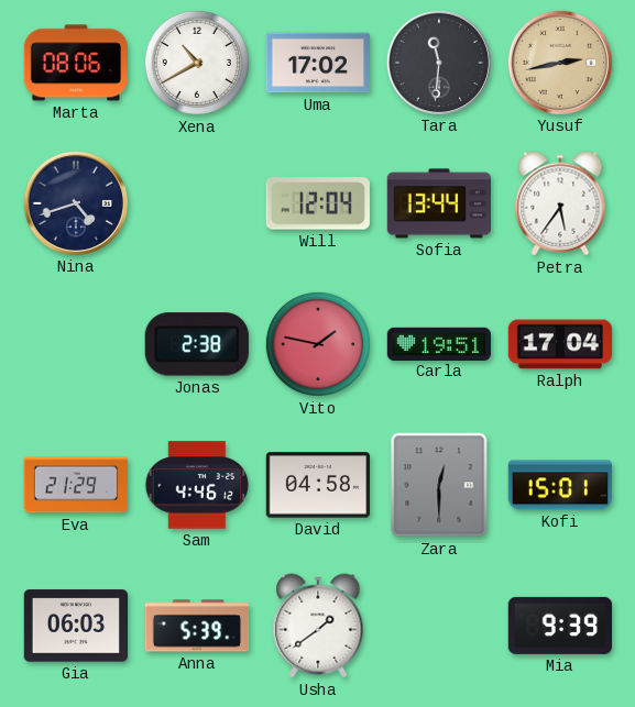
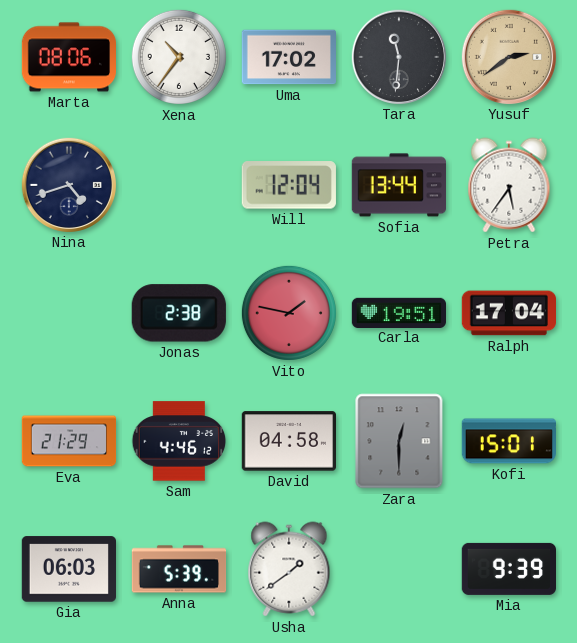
Xena: 10:40 -> 10:36 (179, 57)
Yusuf: 2:43 -> 2:39 (508, 56)
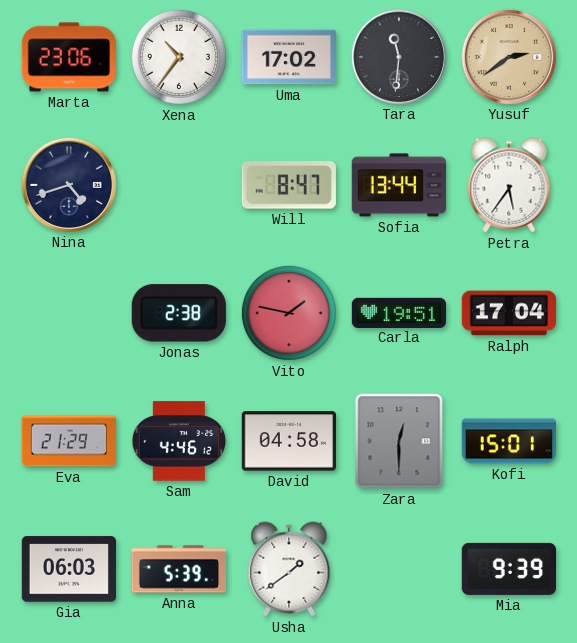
Marta: 08:06 -> 23:06 (68, 57)
Will: 12:04 -> 8:47 (289, 185)
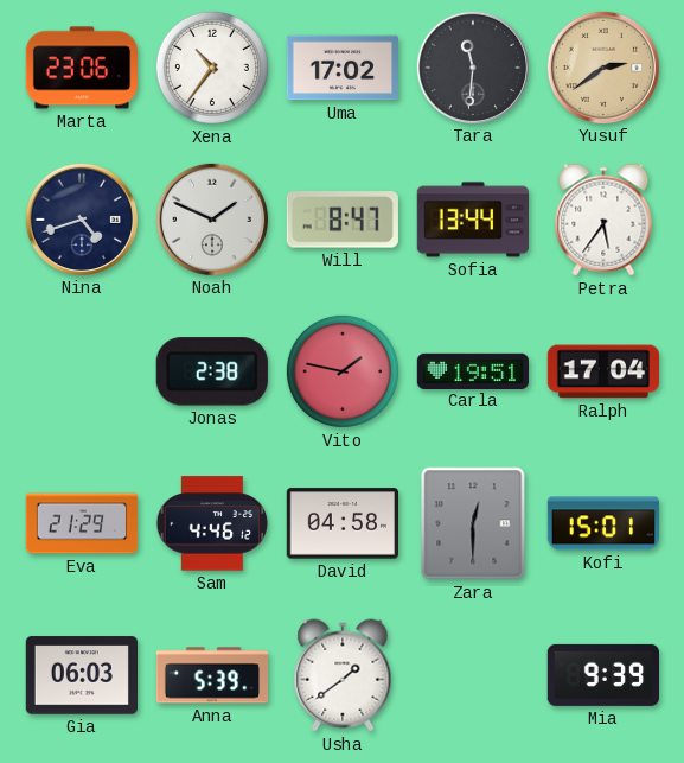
Noah: none -> 1:49 (211, 218)
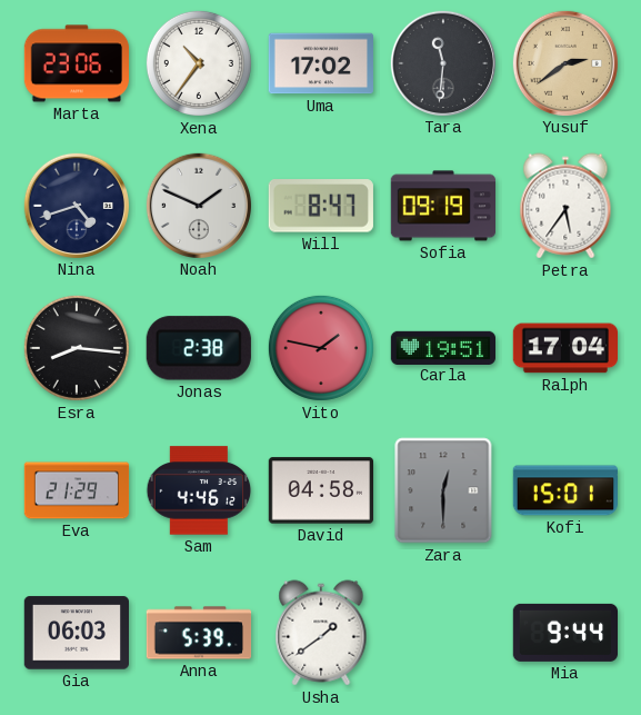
Sofia: 13:44 -> 09:19 (442, 206)
Esra: none -> 8:16 (77, 348)
Mia: 9:39 -> 9:44 (564, 633)
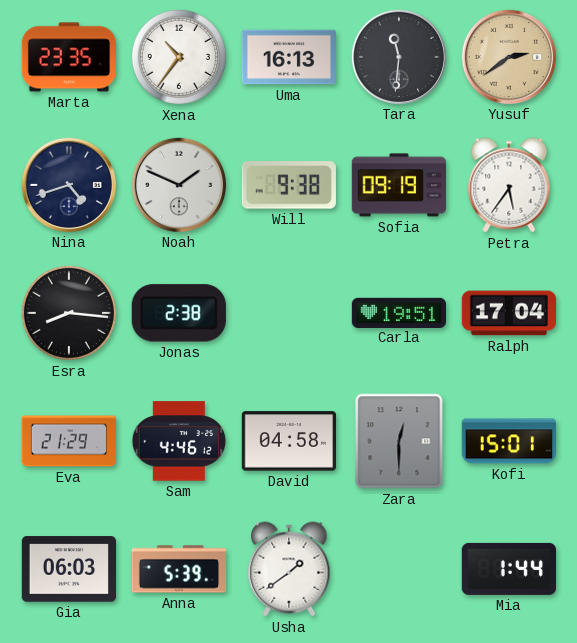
Marta: 23:06 -> 23:35 (68, 57)
Uma: 17:02 -> 16:13 (288, 57)
Will: 8:47 -> 9:38 (289, 185)
Vito: 1:47 -> none (321, 348)
Mia: 9:44 -> 1:44 (508, 569)
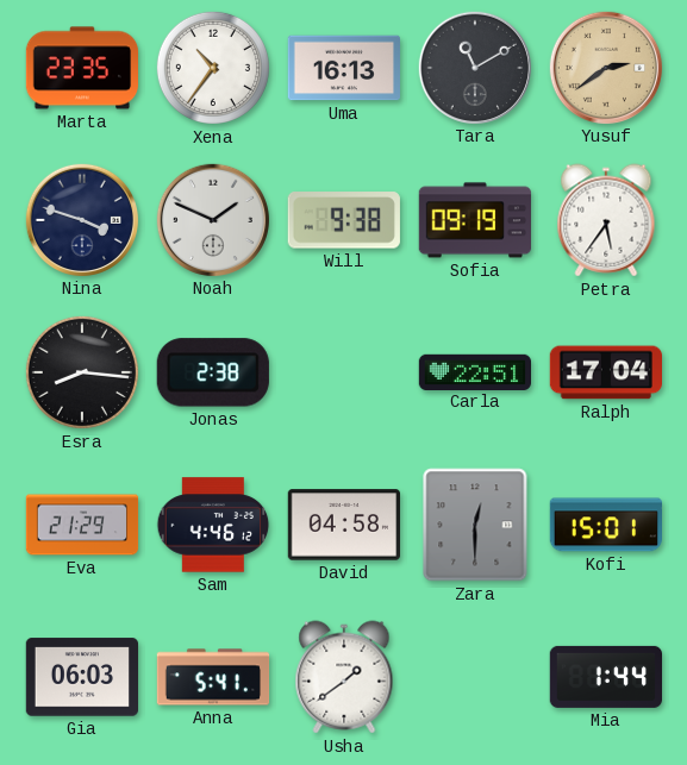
Tara: 11:31 -> 11:10 (474, 67)
Nina: 4:42 -> 3:48 (81, 219)
Carla: 19:51 -> 22:51 (474, 371)
Anna: 5:39 -> 5:41 (213, 677)
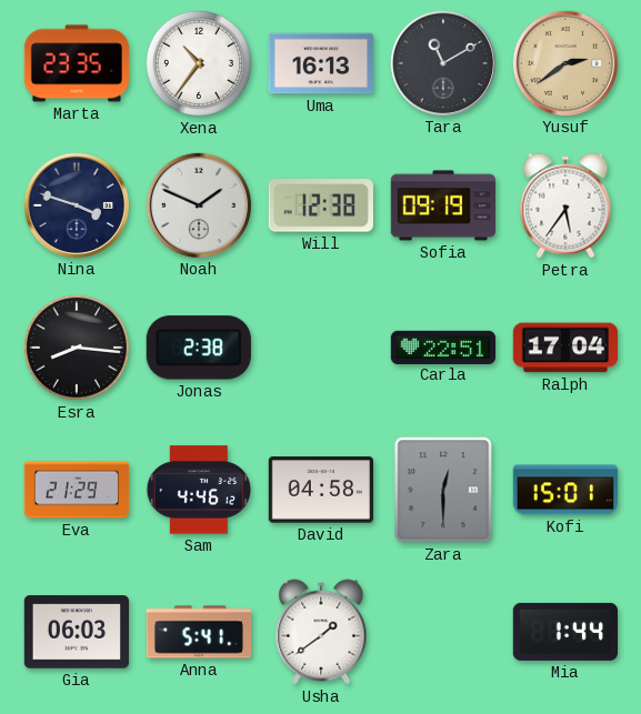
Will: 9:38 -> 12:38 (321, 205)
